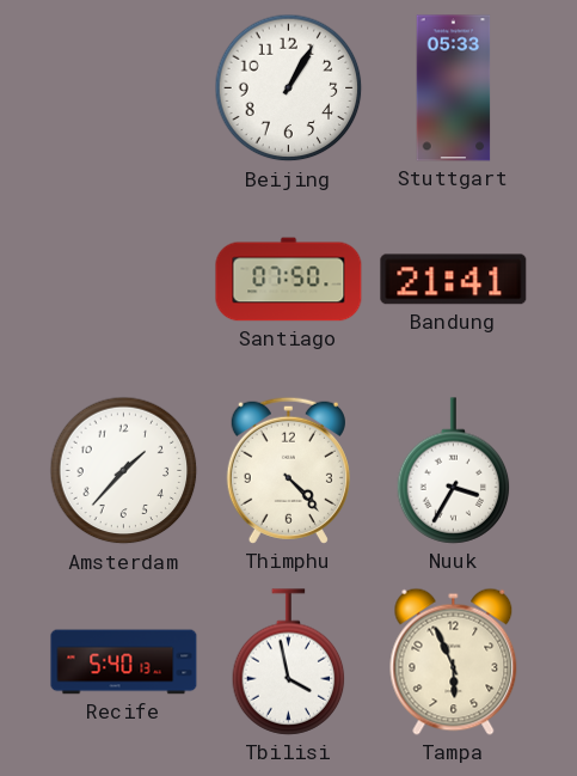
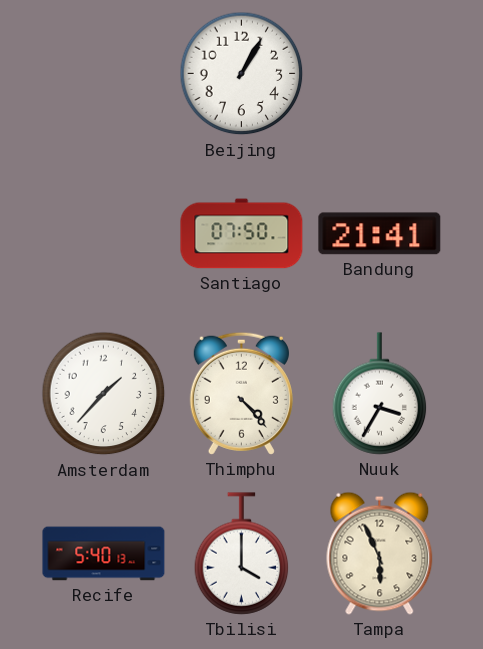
Stuttgart: 05:33 -> none (454, 88)
Tbilisi: 3:58 -> 4:00 (242, 554)
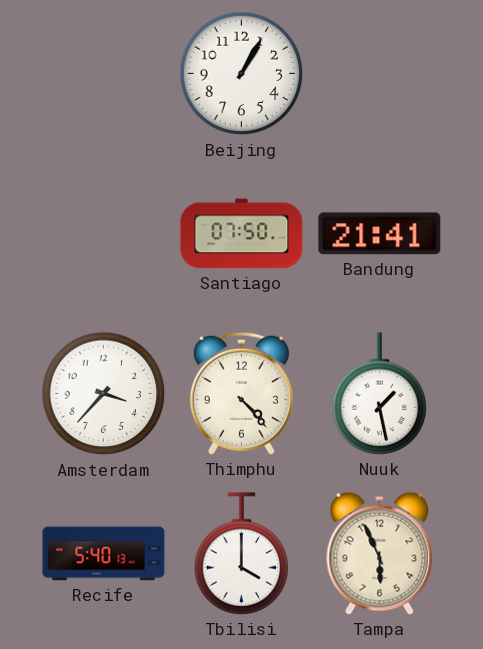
Amsterdam: 1:37 -> 3:37 (104, 394)
Nuuk: 3:35 -> 1:28 (380, 394)
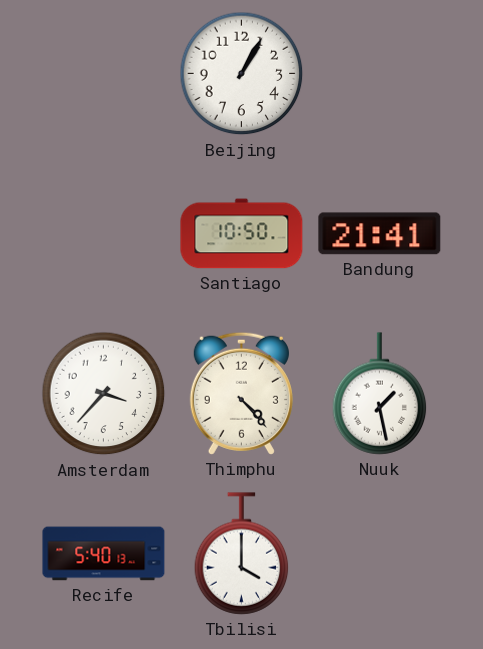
Santiago: 07:50 -> 10:50 (242, 234)
Tampa: 5:56 -> none (380, 553)
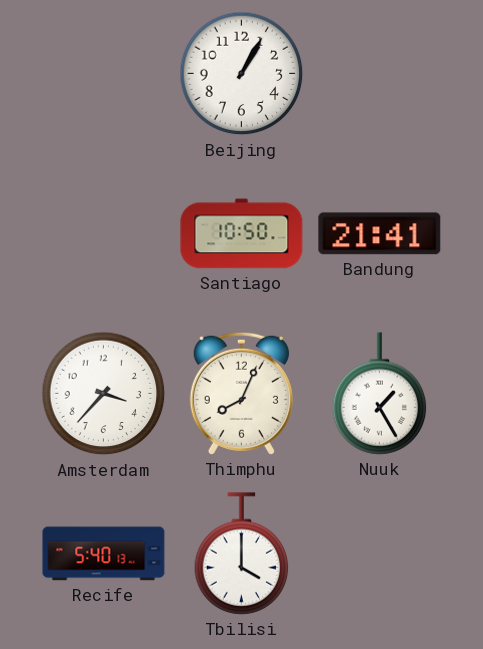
Thimphu: 4:23 -> 8:04 (241, 393)
Nuuk: 1:28 -> 1:25 (380, 394)
